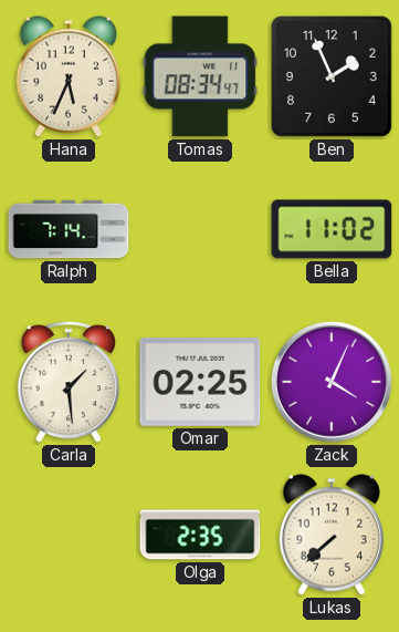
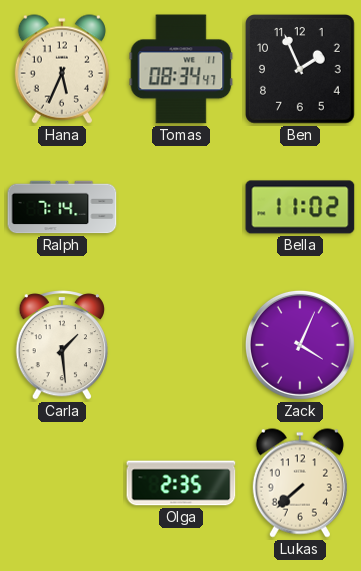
Omar: 02:25 -> none (200, 382)
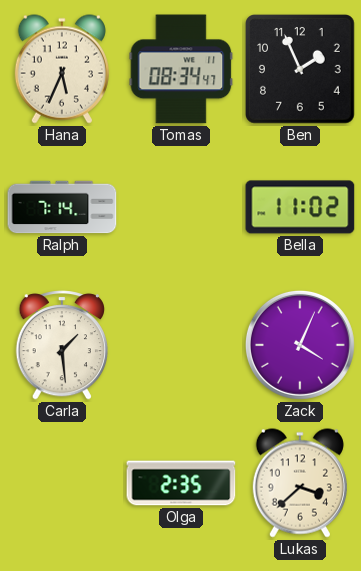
Lukas: 7:38 -> 3:38 (300, 483)
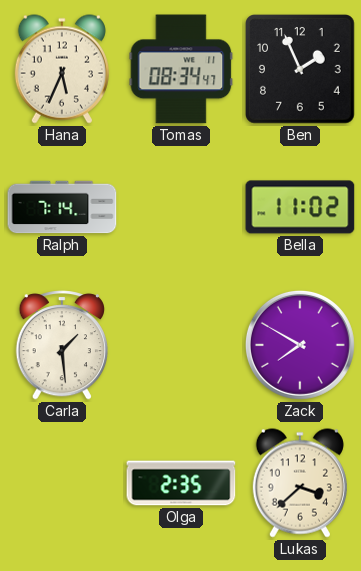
Zack: 4:04 -> 7:50 (300, 345)
